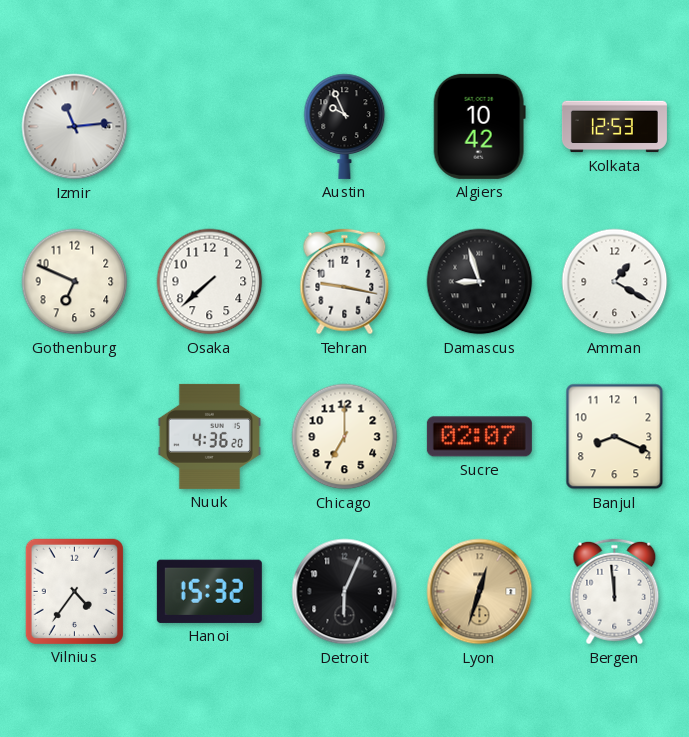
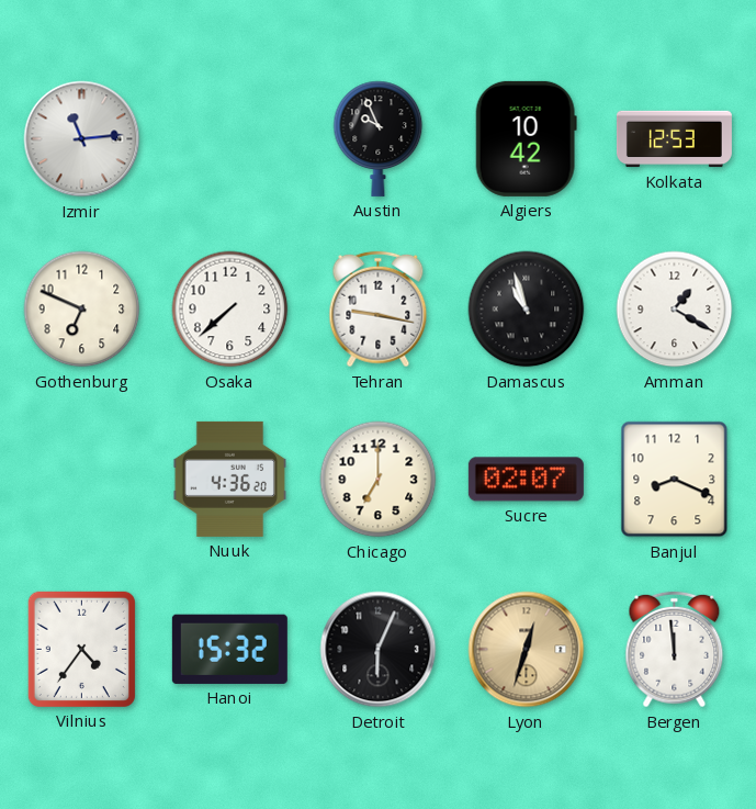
Damascus: 8:57 -> 10:57 (527, 310)
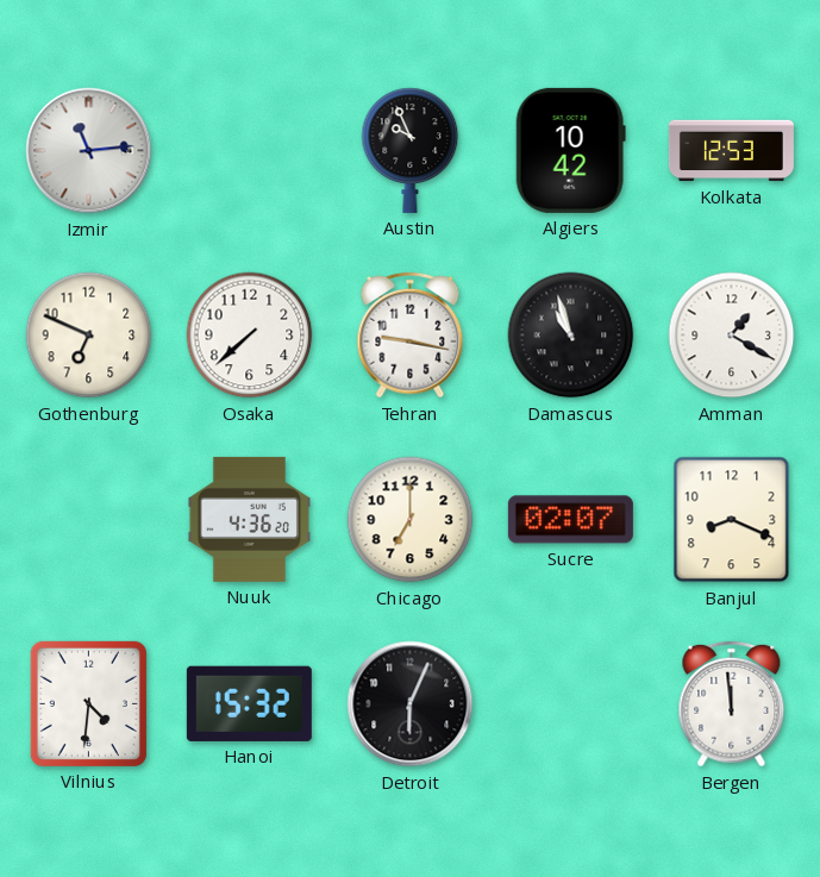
Vilnius: 4:36 -> 4:31 (88, 703)
Lyon: 12:33 -> none (527, 650)
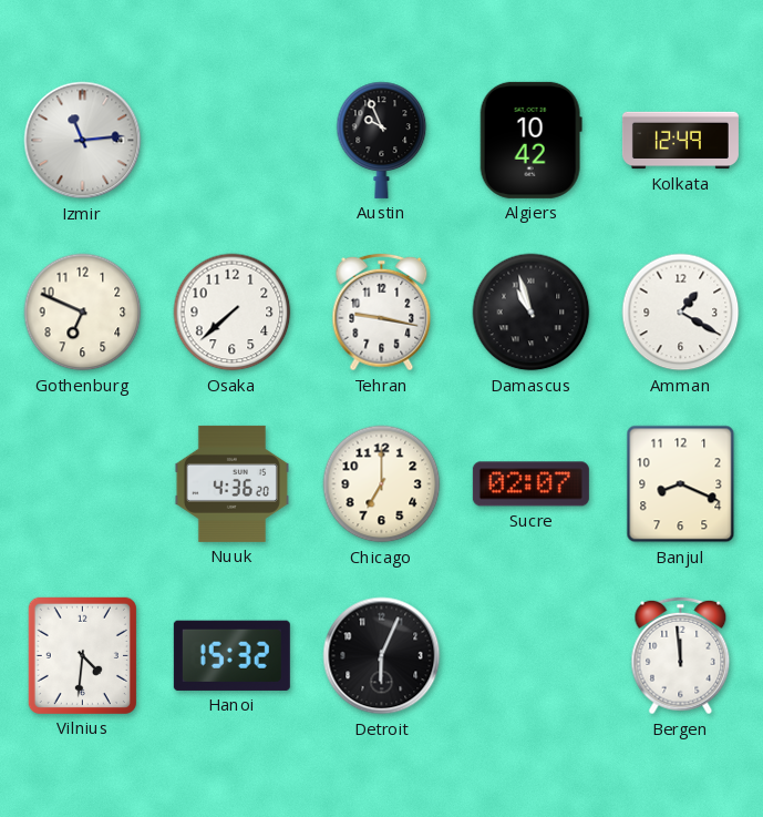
Kolkata: 12:53 -> 12:49 (680, 141)
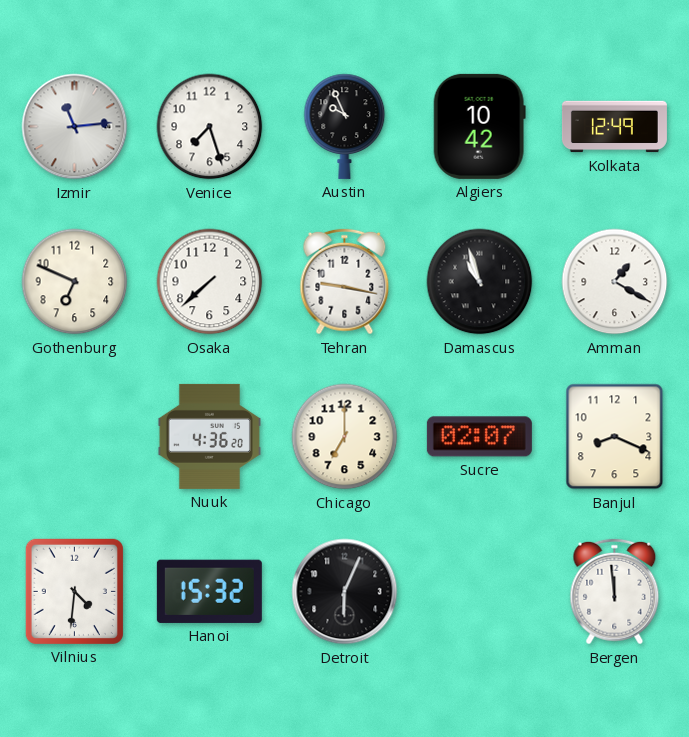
Venice: none -> 7:27 (210, 127)
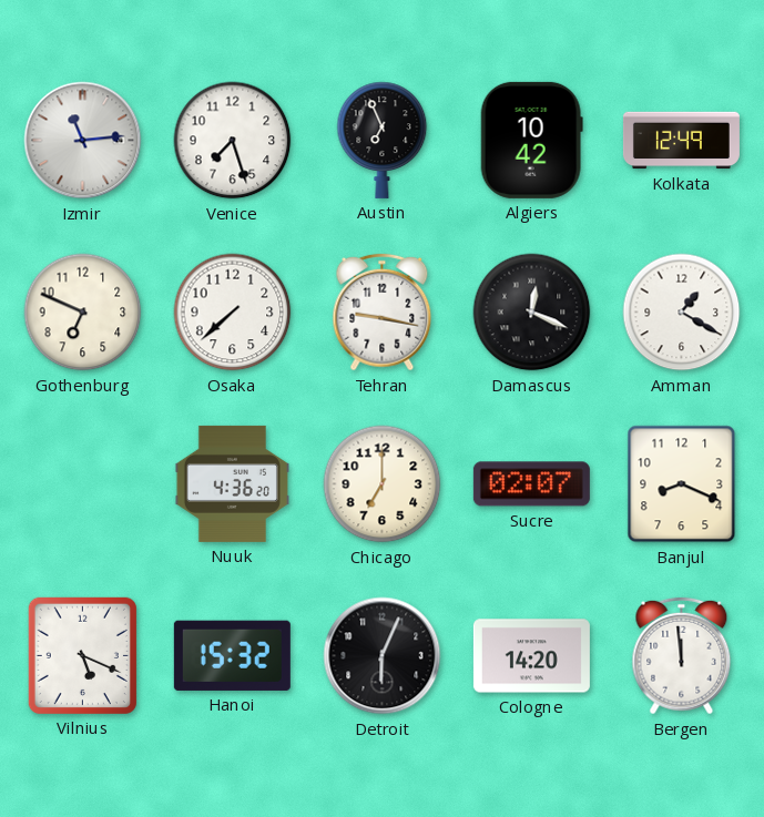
Austin: 9:56 -> 6:56 (383, 140)
Damascus: 10:57 -> 12:19 (532, 313)
Vilnius: 4:31 -> 5:19 (82, 655)
Cologne: none -> 14:20 (531, 656)
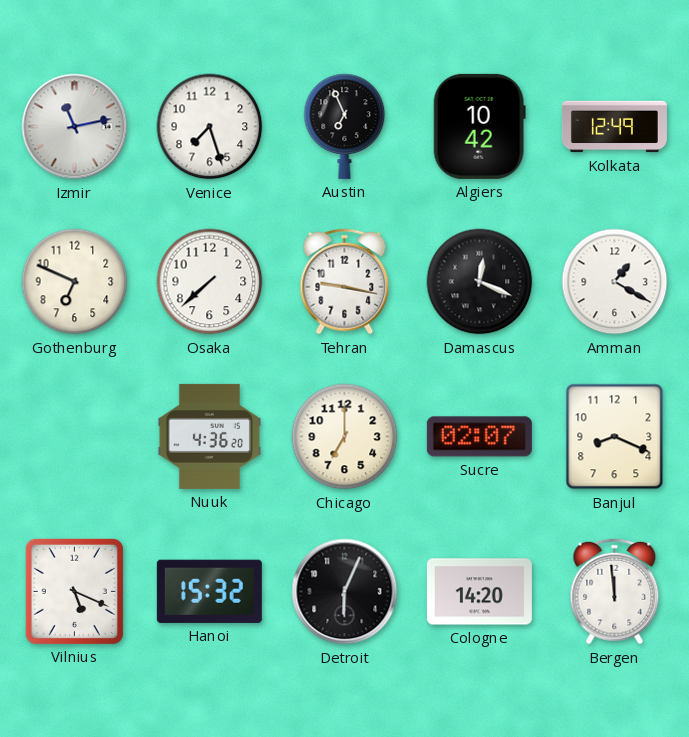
Izmir: 11:14 -> 11:13 (75, 127)
